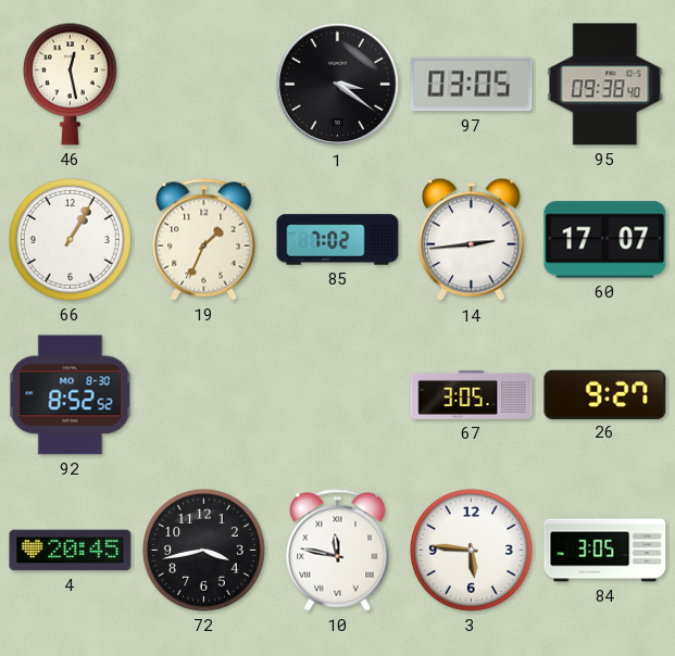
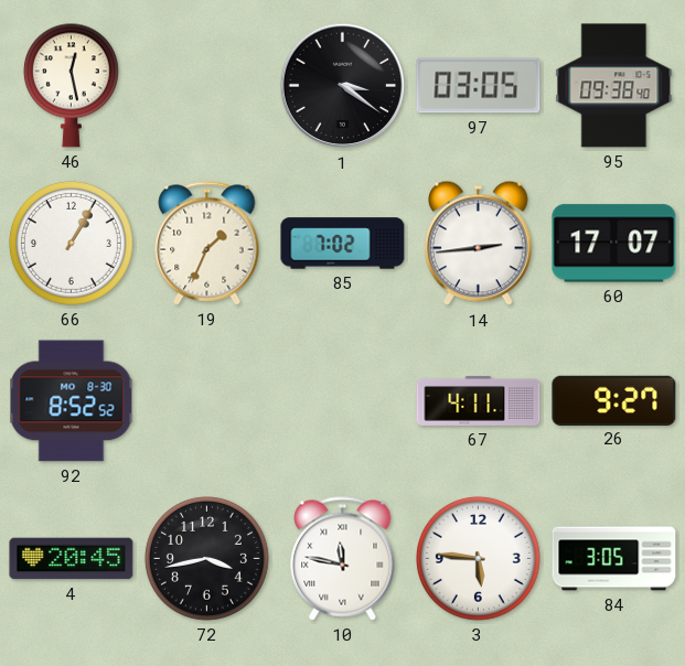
67: 3:05 -> 4:11 (479, 400)
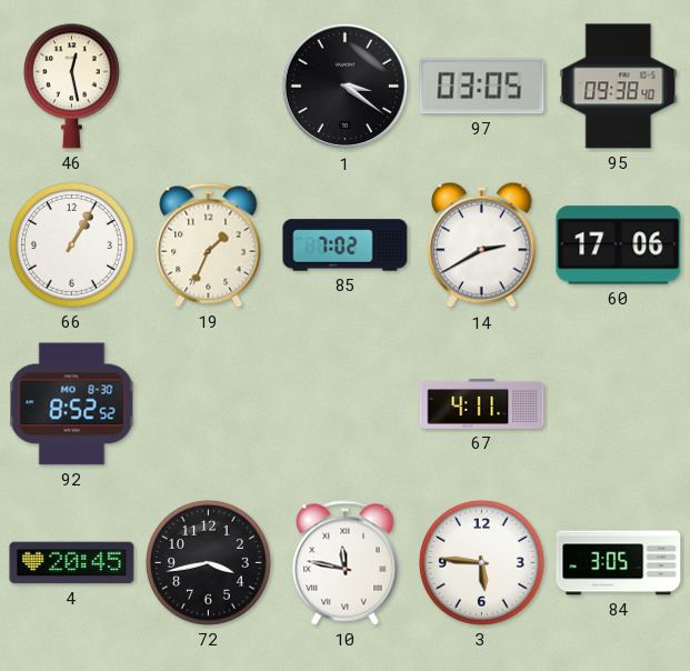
14: 2:44 -> 2:40 (482, 246)
60: 17:07 -> 17:06 (619, 246)
26: 9:27 -> none (614, 400)
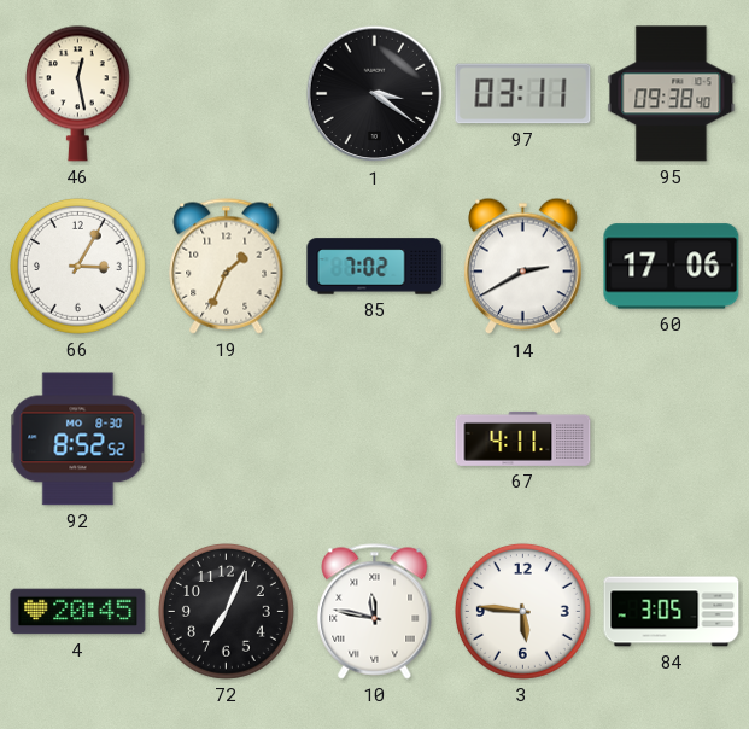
97: 03:05 -> 03:11 (523, 94)
66: 1:05 -> 3:05 (77, 266)
72: 3:43 -> 7:04 (226, 611)
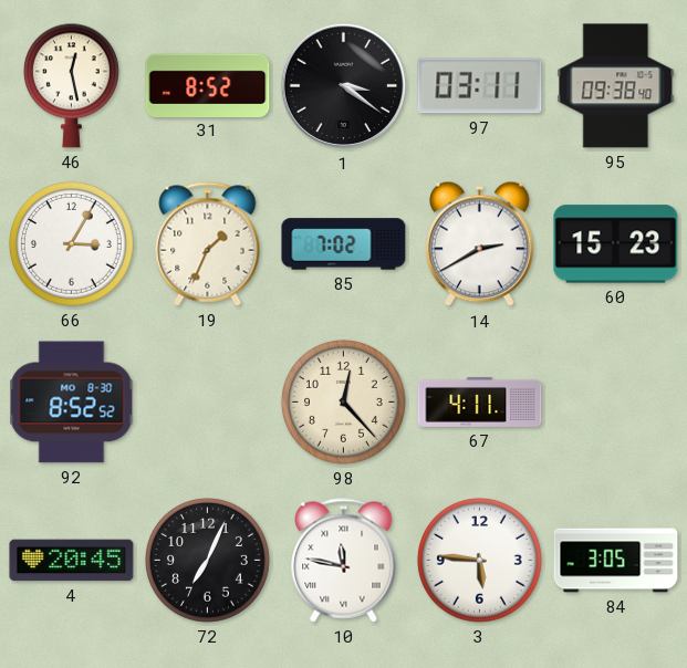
31: none -> 8:52 (208, 85)
60: 17:06 -> 15:23 (616, 244)
98: none -> 12:23 (343, 401)
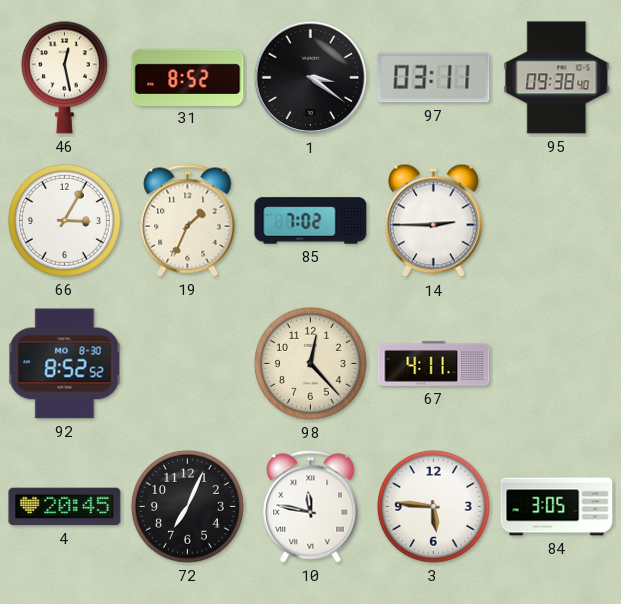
14: 2:40 -> 2:45 (434, 221)
60: 15:23 -> none (616, 244)
